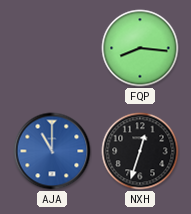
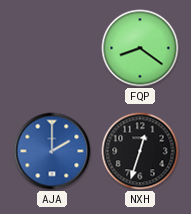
FQP: 8:16 -> 8:21 (140, 48)
AJA: 11:00 -> 2:00 (52, 151)
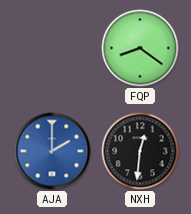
NXH: 12:33 -> 12:31 (140, 151)
